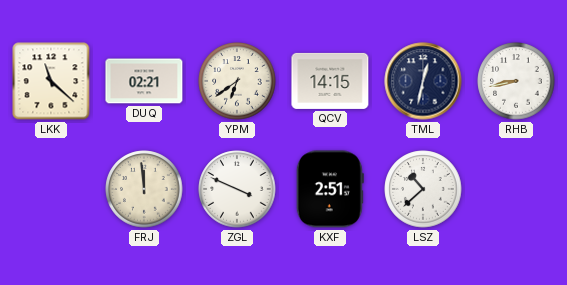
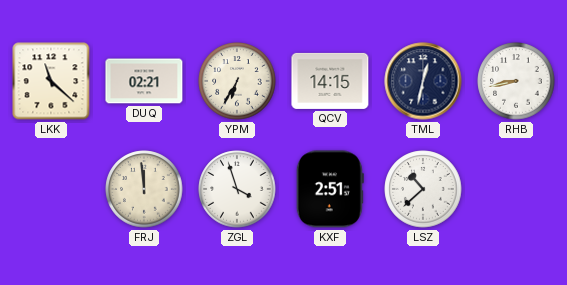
YPM: 6:39 -> 6:35 (237, 81)
ZGL: 3:49 -> 3:57 (237, 189)
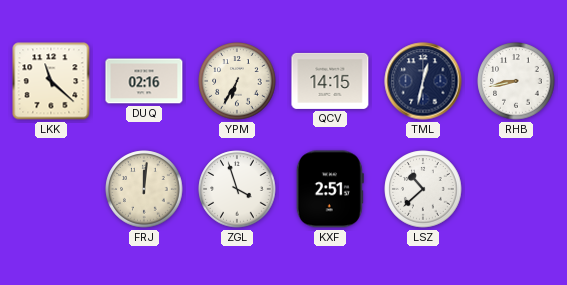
DUQ: 02:21 -> 02:16 (144, 81)
FRJ: 11:59 -> 12:01 (144, 189)
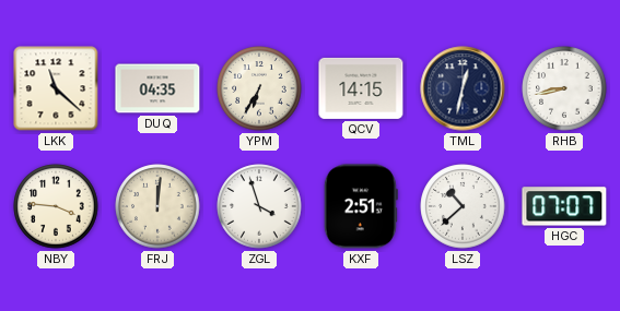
DUQ: 02:16 -> 04:35 (157, 88)
NBY: none -> 3:46 (56, 206)
HGC: none -> 07:07 (564, 206)
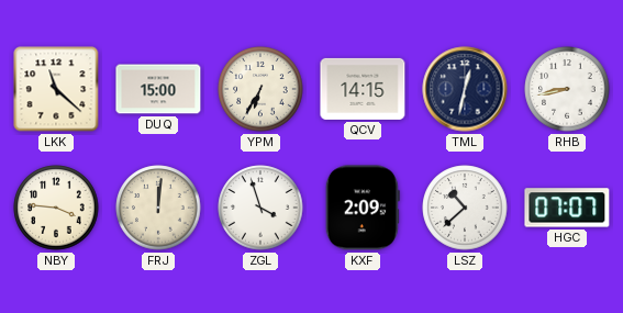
DUQ: 04:35 -> 15:00 (158, 89)
KXF: 2:51 -> 2:09 (363, 208)
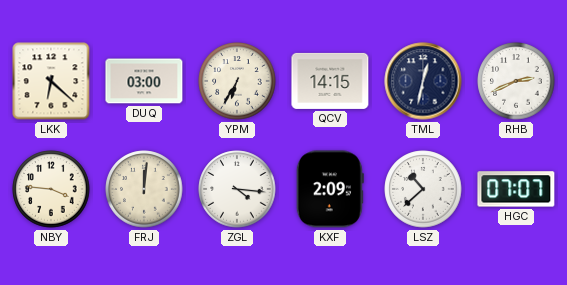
LKK: 11:22 -> 6:22 (51, 81)
DUQ: 15:00 -> 03:00 (144, 81)
RHB: 8:43 -> 2:41 (516, 81)
ZGL: 3:57 -> 4:16 (237, 189)
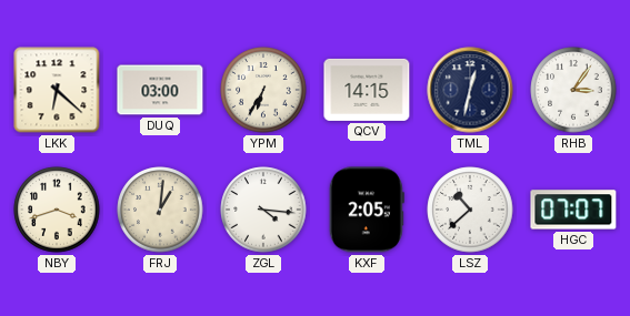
RHB: 2:41 -> 3:06 (573, 90)
NBY: 3:46 -> 3:42 (57, 210)
FRJ: 12:01 -> 1:01 (160, 210)
KXF: 2:09 -> 2:05 (367, 210)
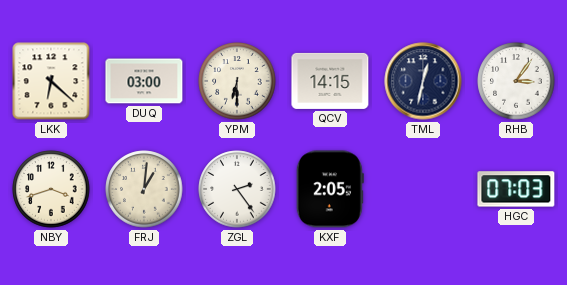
YPM: 6:35 -> 6:30 (237, 81)
ZGL: 4:16 -> 2:24 (237, 189)
LSZ: 10:38 -> none (470, 210)
HGC: 07:07 -> 07:03 (516, 189)
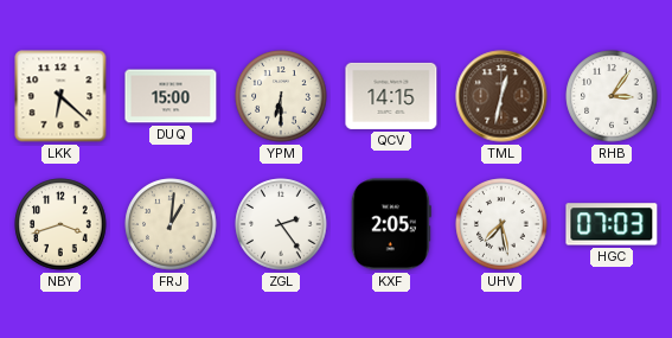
DUQ: 03:00 -> 15:00 (171, 96)
TML dial: navy -> brown (501, 96)
UHV: none -> 7:28 (501, 224)
